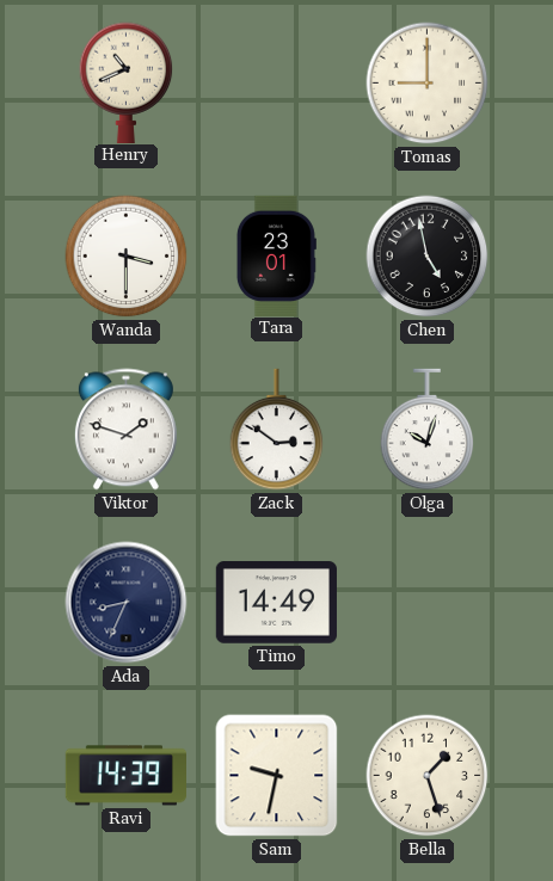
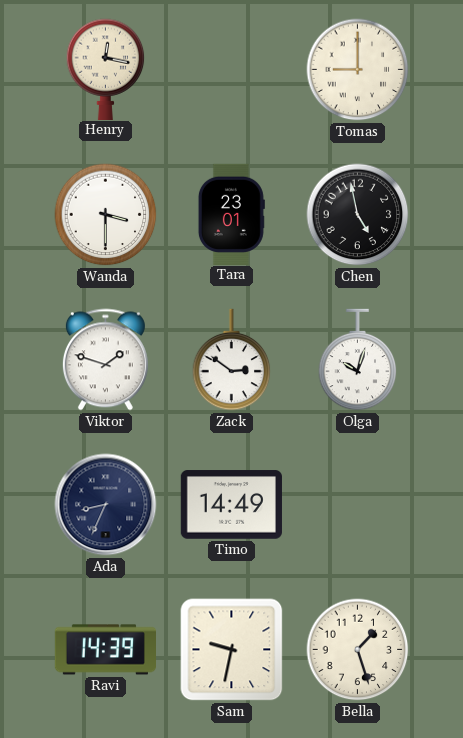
Henry: 10:41 -> 12:17 (106, 69)
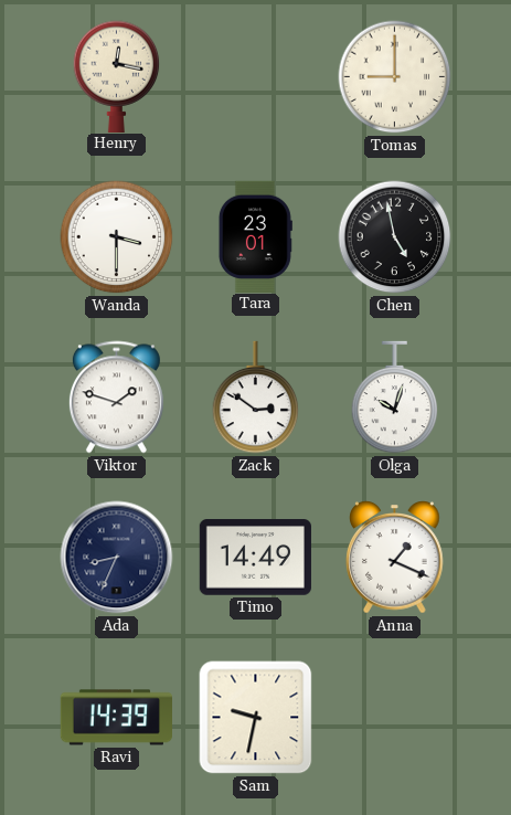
Anna: none -> 1:19 (395, 558)
Bella: 1:27 -> none (358, 650)
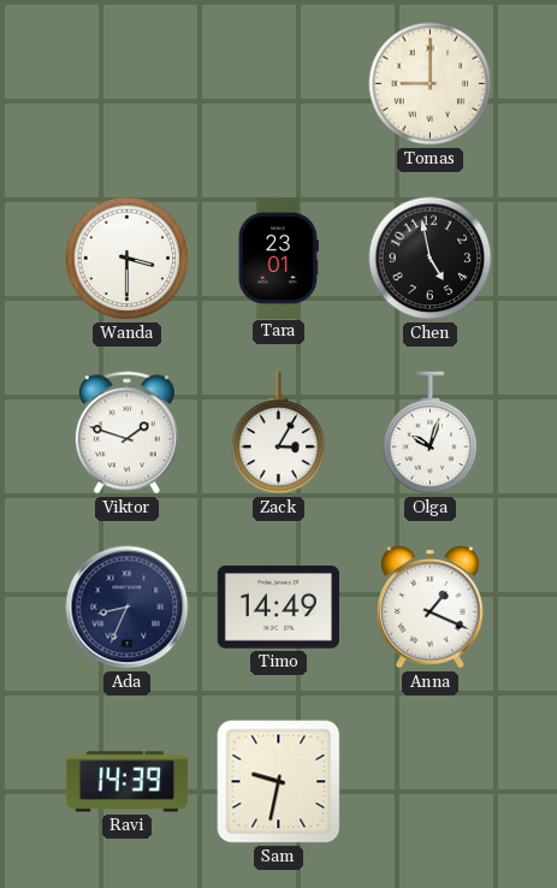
Henry: 12:17 -> none (117, 76)
Zack: 2:51 -> 3:05 (279, 433)
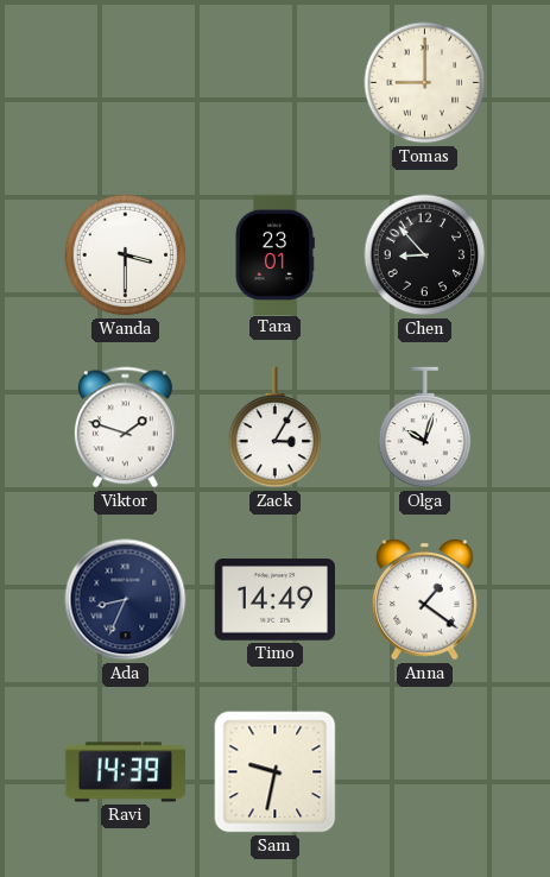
Chen: 4:58 -> 8:53 (425, 255)
Anna: 1:19 -> 1:21 (425, 600)
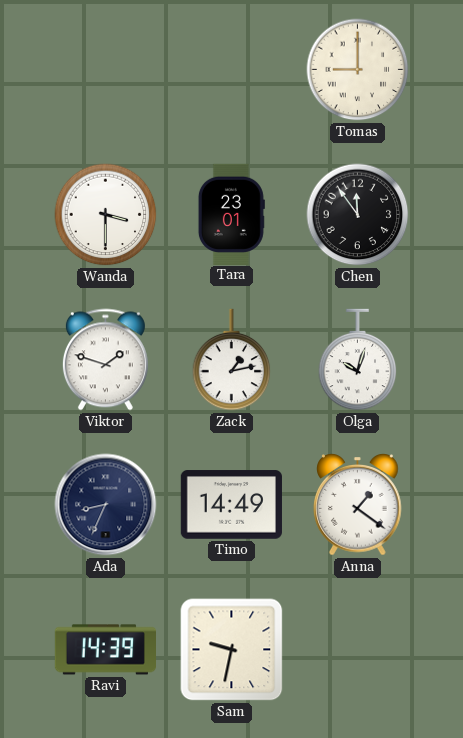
Chen: 8:53 -> 11:54 (358, 215)
Zack: 3:05 -> 1:13 (232, 360)
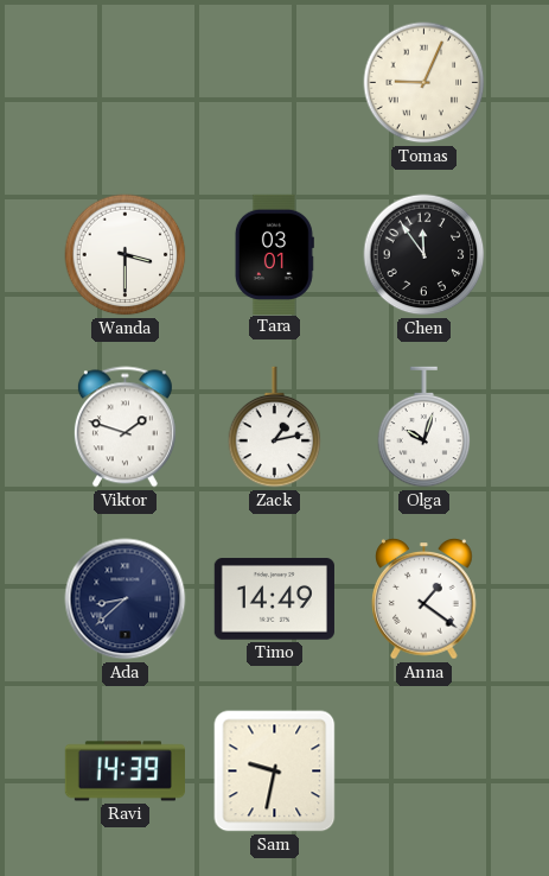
Tomas: 9:00 -> 9:04 (424, 83)
Tara: 23:01 -> 03:01 (274, 254)
Ada: 8:34 -> 8:38 (126, 599)
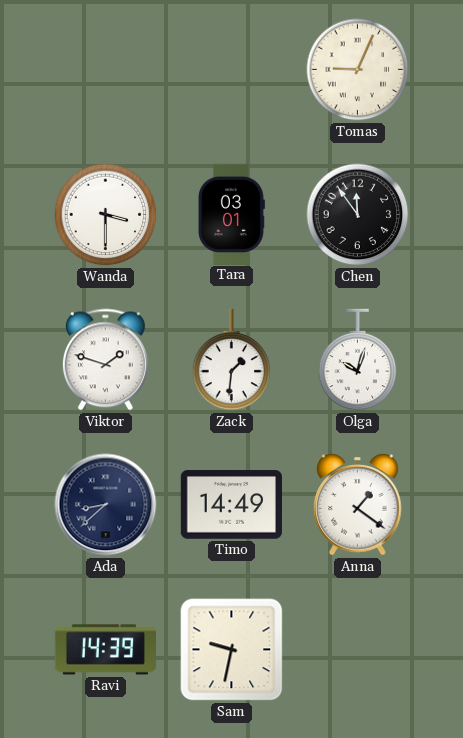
Zack: 1:13 -> 1:31 (232, 360)
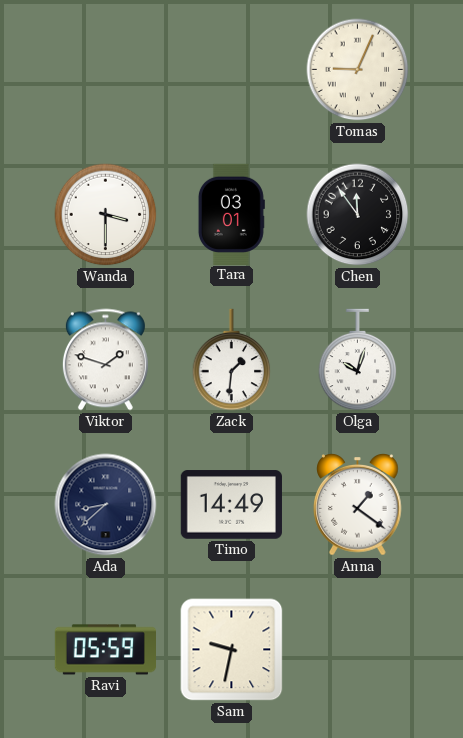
Ravi: 14:39 -> 05:59 (105, 650)
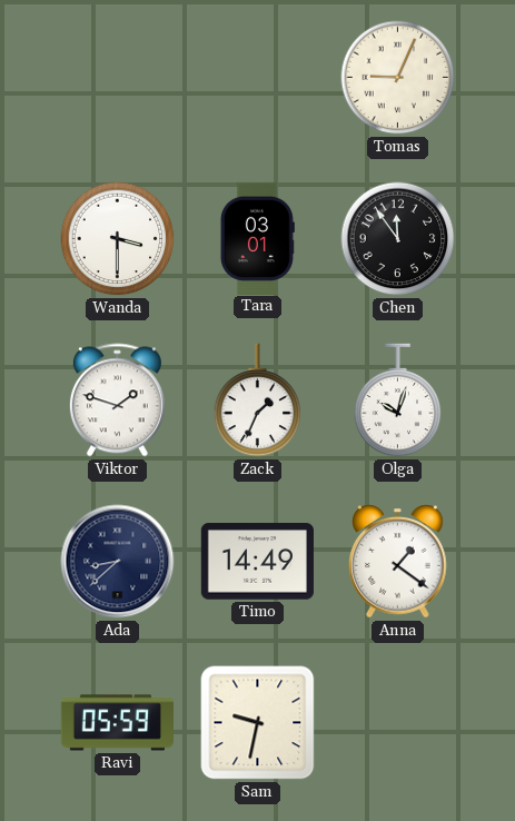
Zack: 1:31 -> 1:34 (258, 400)
